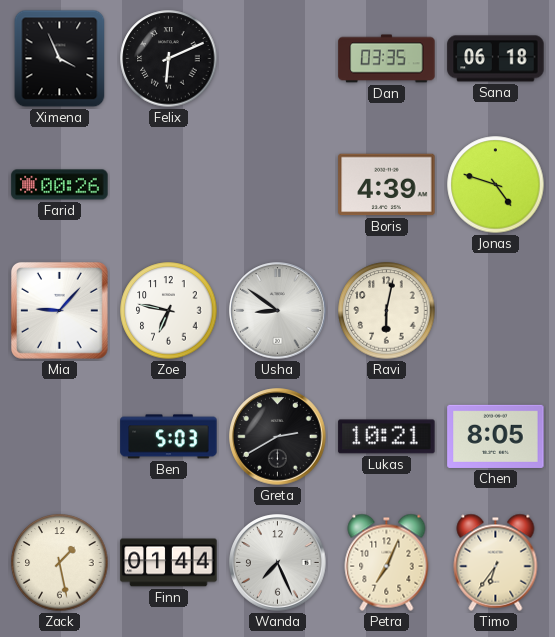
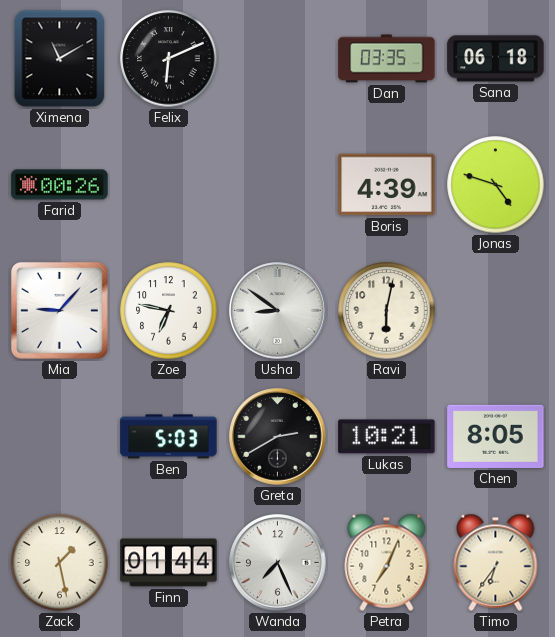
Ximena: 3:56 -> 11:10 (60, 59)
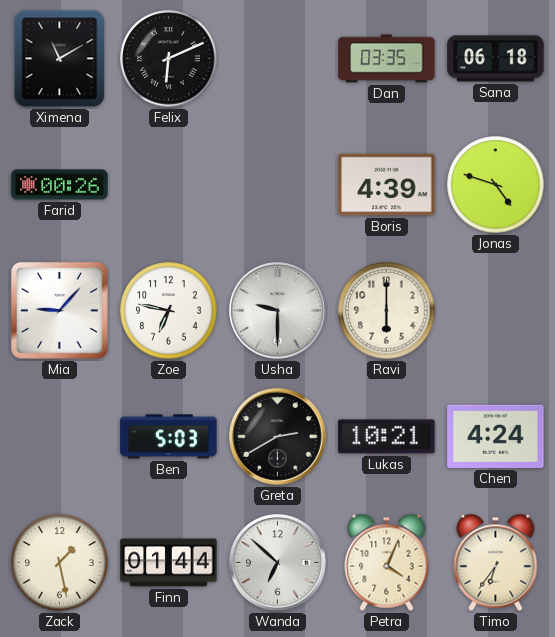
Usha: 8:51 -> 9:30 (278, 311)
Ravi: 6:02 -> 6:00 (387, 311)
Chen: 8:05 -> 4:24 (496, 436)
Wanda: 7:26 -> 6:52 (278, 563)
Petra: 7:04 -> 4:04 (387, 562)
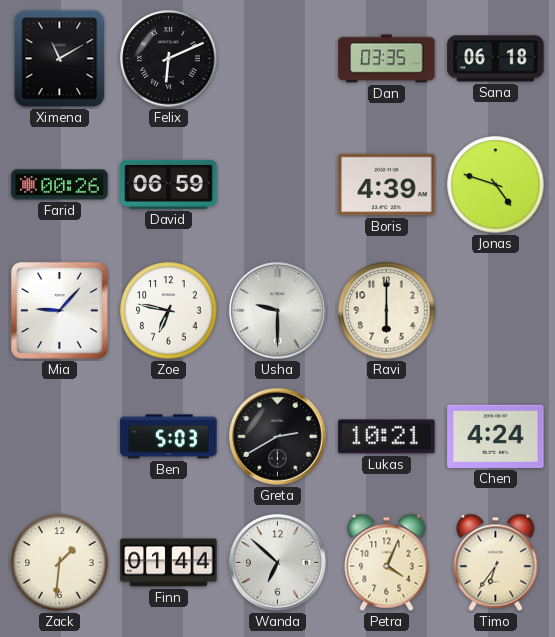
David: none -> 06:59 (169, 184)
Zack: 1:28 -> 1:31 (60, 563)
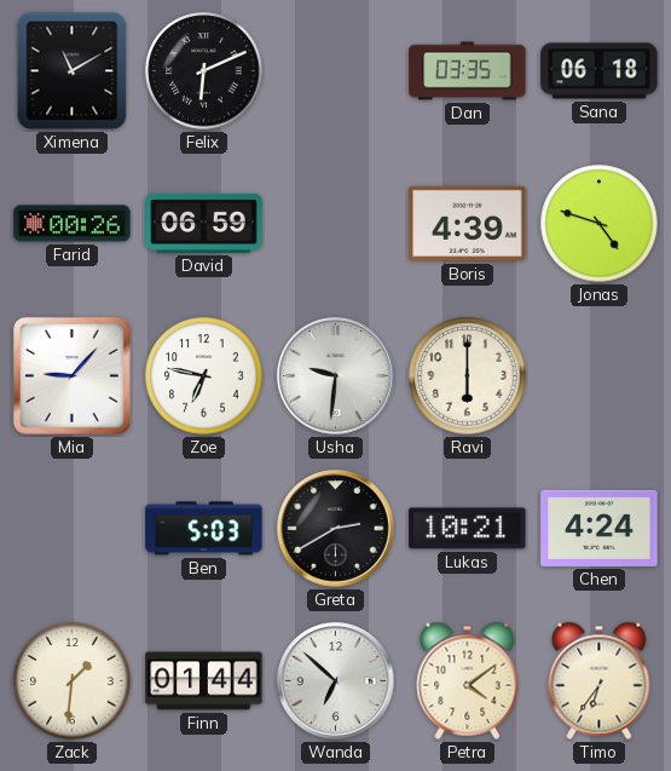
Usha: 9:30 -> 9:31 (336, 376)
Petra: 4:04 -> 4:09 (468, 680)
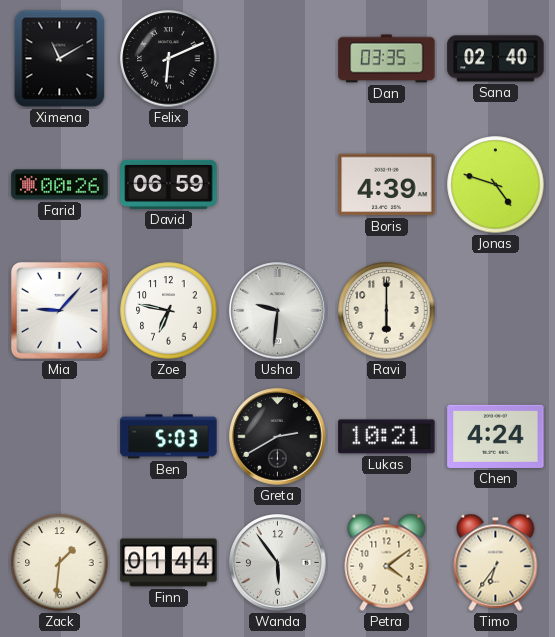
Sana: 06:18 -> 02:40 (496, 59)
Wanda: 6:52 -> 5:54 (278, 563)
